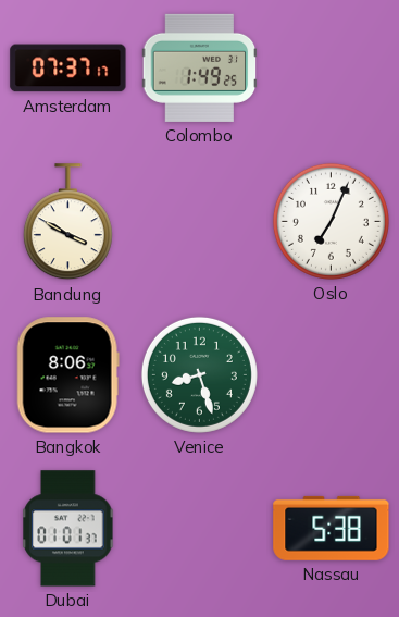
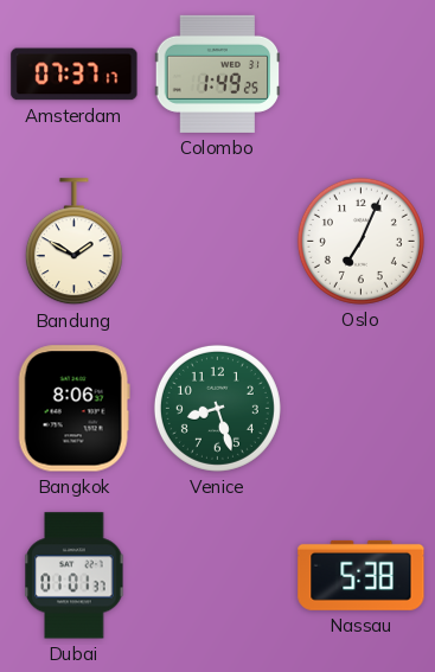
Bandung: 3:50 -> 1:50 (73, 242)
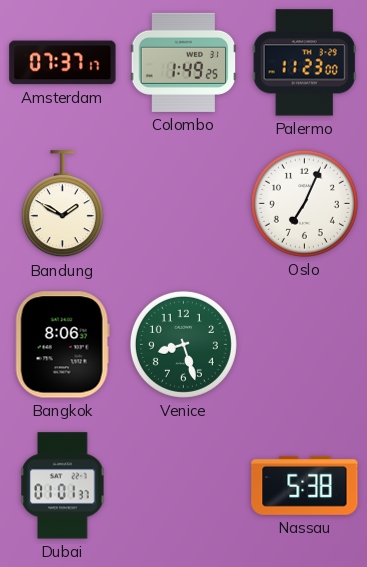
Palermo: none -> 11:23 (304, 63)
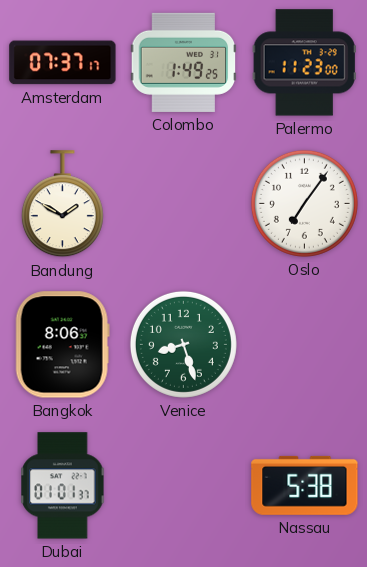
Oslo: 7:04 -> 7:06 (304, 203)
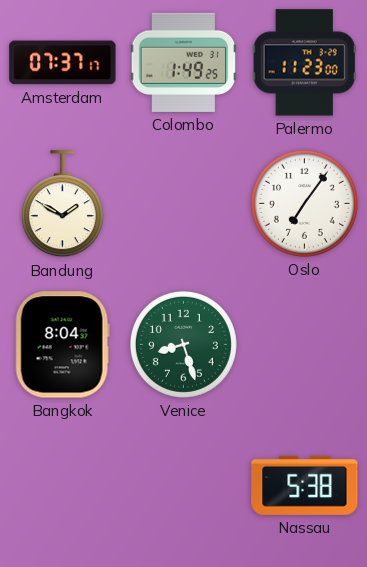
Bangkok: 8:06 -> 8:04 (62, 345)
Dubai: 01:01 -> none (63, 486)
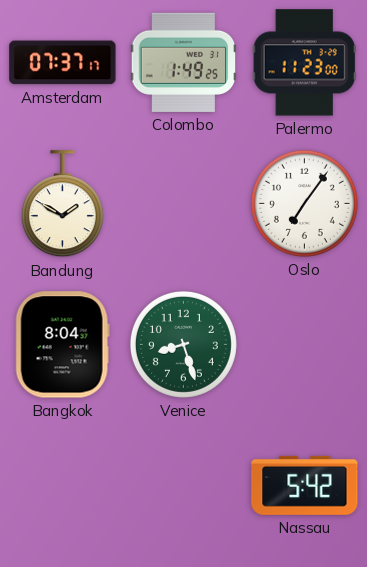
Nassau: 5:38 -> 5:42 (305, 485)
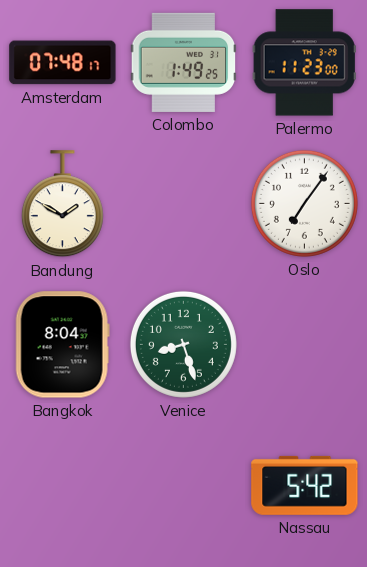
Amsterdam: 07:37 -> 07:48 (63, 63)
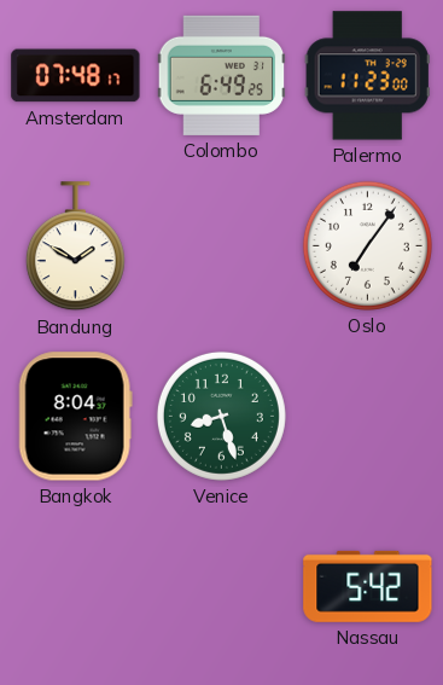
Colombo: 1:49 -> 6:49 (222, 75)
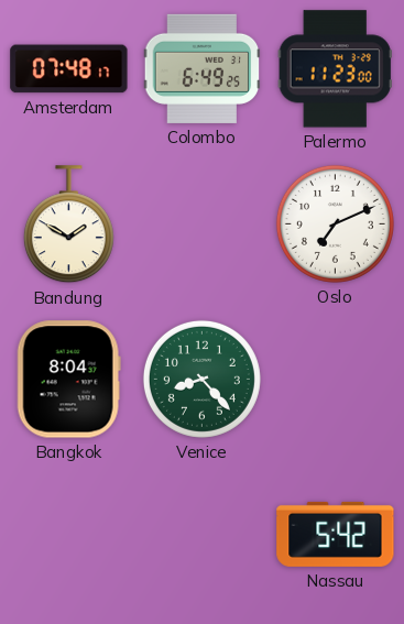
Oslo: 7:06 -> 7:11 (335, 223)
Venice: 8:27 -> 8:23 (201, 379)
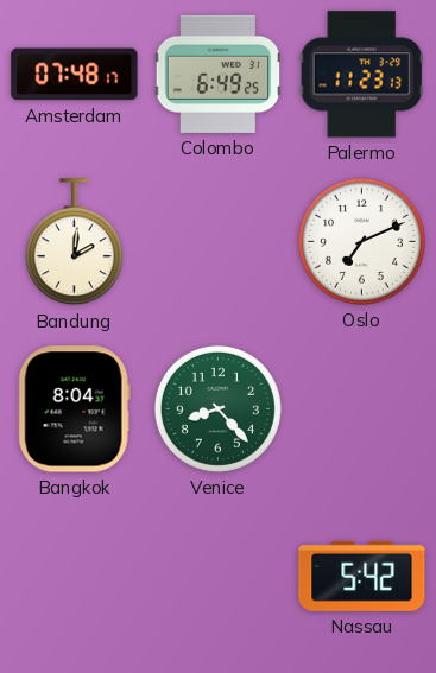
Palermo: 11:23:00 -> 11:23:13 (361, 75)
Bandung: 1:50 -> 2:01 (74, 242)
